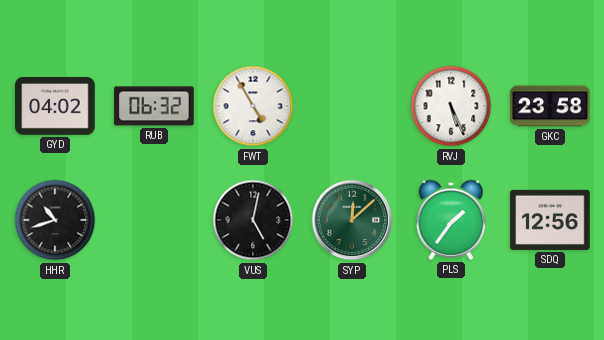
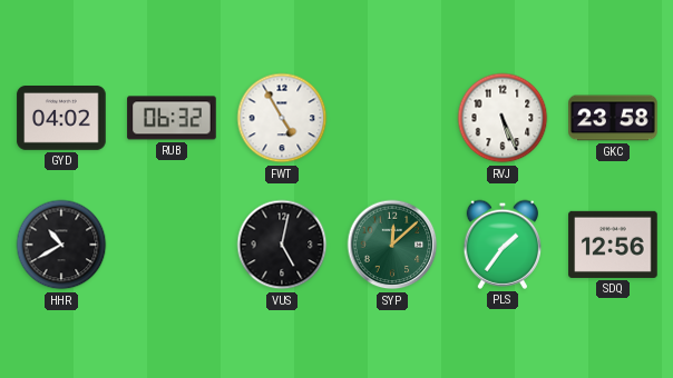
HHR: 10:42 -> 10:40 (61, 245)
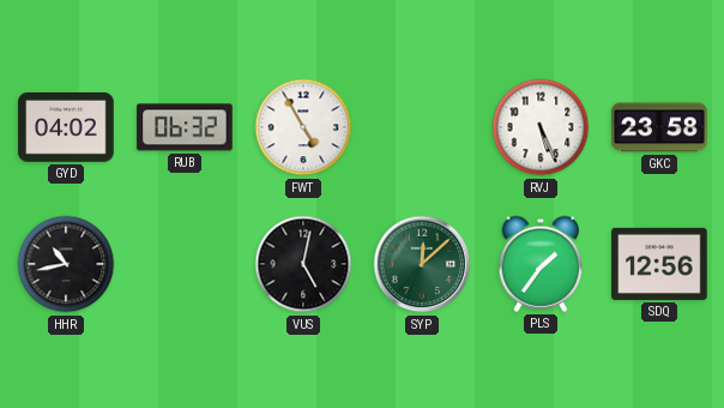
HHR: 10:40 -> 10:43 (66, 264)
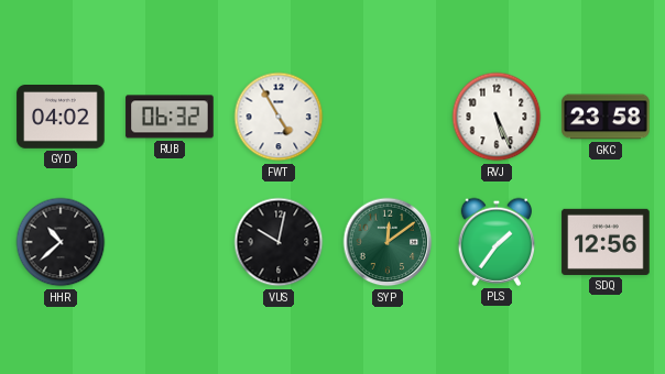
HHR: 10:43 -> 10:38 (61, 242)
VUS: 5:02 -> 10:02 (279, 242)
SYP: 12:08 -> 12:09 (388, 242)
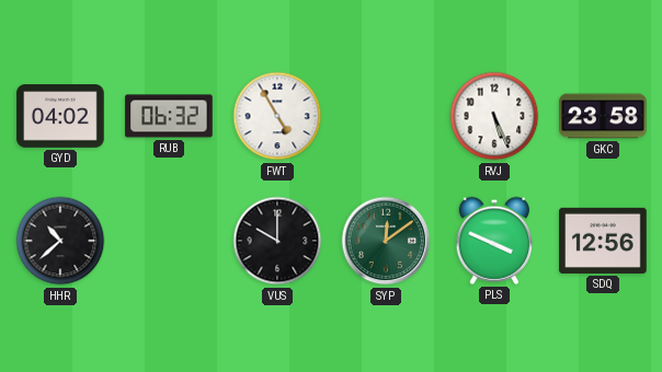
VUS: 10:02 -> 10:00 (277, 241)
PLS: 1:36 -> 3:49 (494, 241)
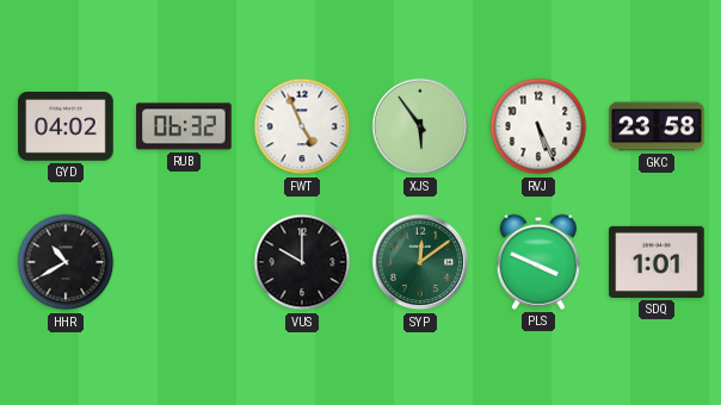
FWT: 4:55 -> 4:56 (302, 126)
XJS: none -> 5:54 (420, 126)
HHR: 10:38 -> 10:40 (66, 262)
SDQ: 12:56 -> 1:01 (657, 262)
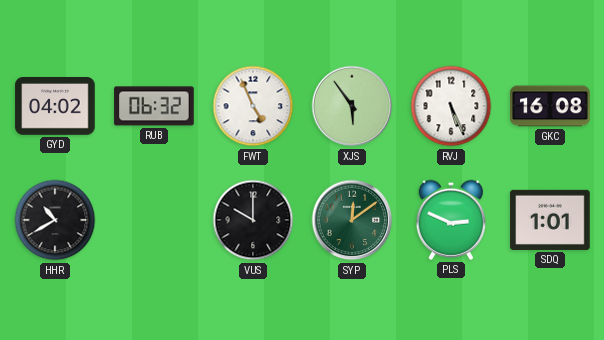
GKC: 23:58 -> 16:08 (550, 106)
PLS: 3:49 -> 2:49 (451, 220)
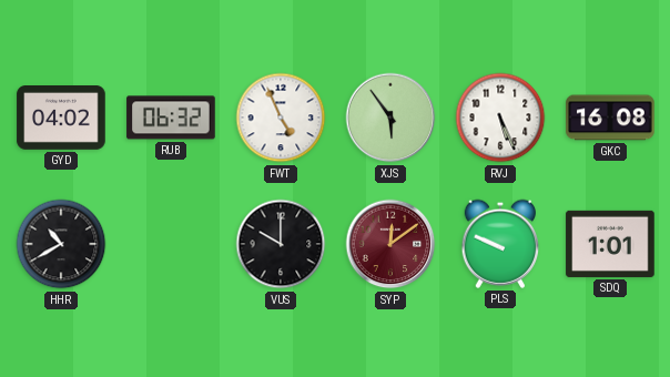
SYP dial: green -> burgundy (390, 244)
PLS: 2:49 -> 9:49 (500, 244)
